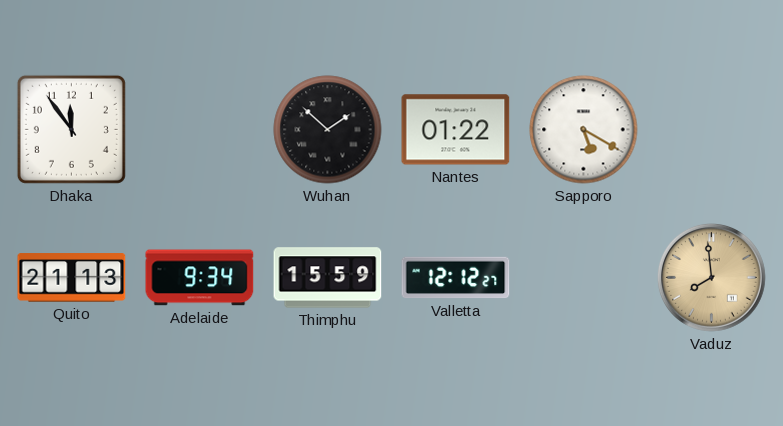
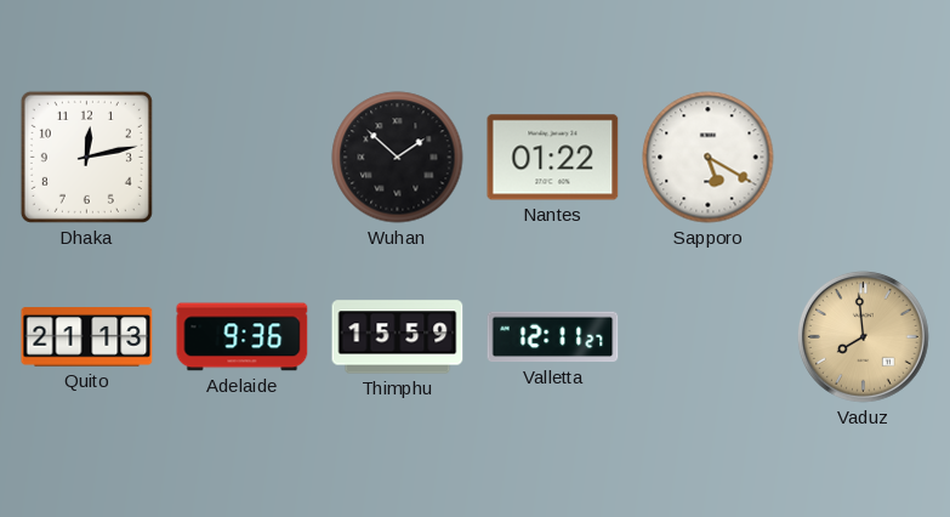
Dhaka: 11:54 -> 12:13 (86, 157)
Adelaide: 9:34 -> 9:36 (243, 337)
Valletta: 12:12 -> 12:11 (553, 337)
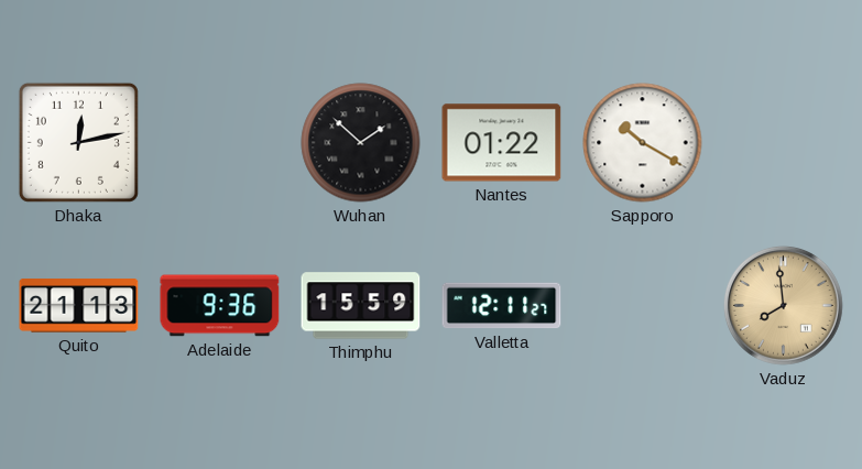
Sapporo: 5:20 -> 10:20 (643, 143)
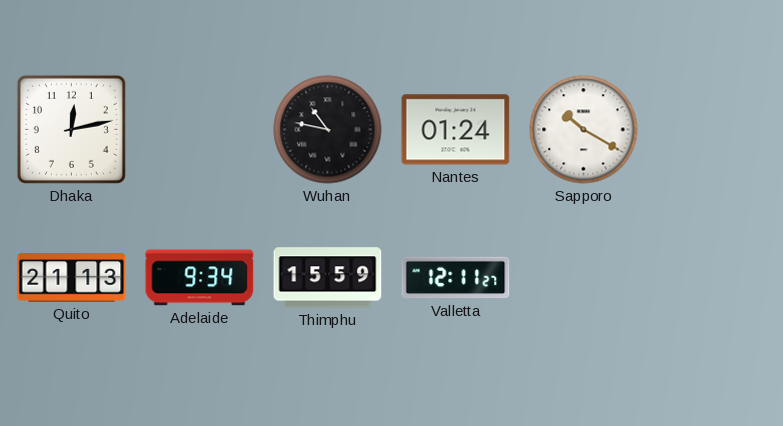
Wuhan: 1:52 -> 10:47 (328, 130)
Nantes: 01:22 -> 01:24 (456, 130)
Adelaide: 9:36 -> 9:34 (200, 278)
Vaduz: 7:59 -> none (784, 306)
